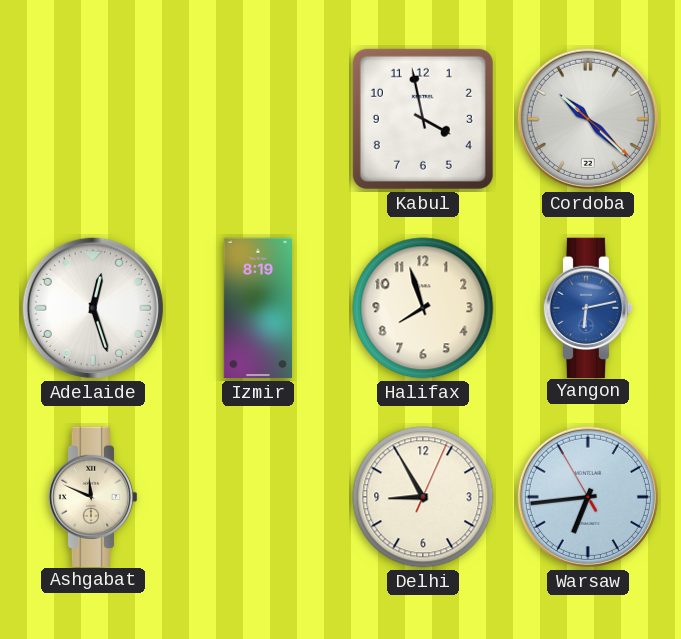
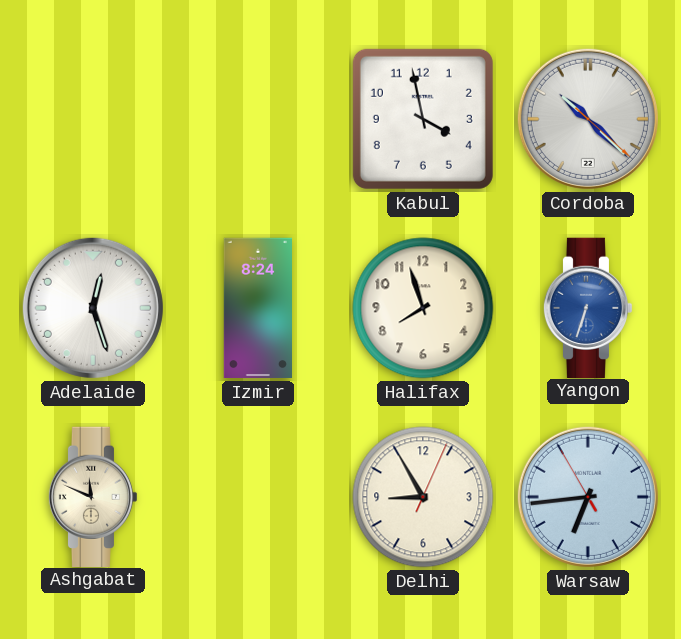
Izmir: 8:19 -> 8:24 (257, 308)
Yangon: 6:13 -> 6:33 (588, 307)
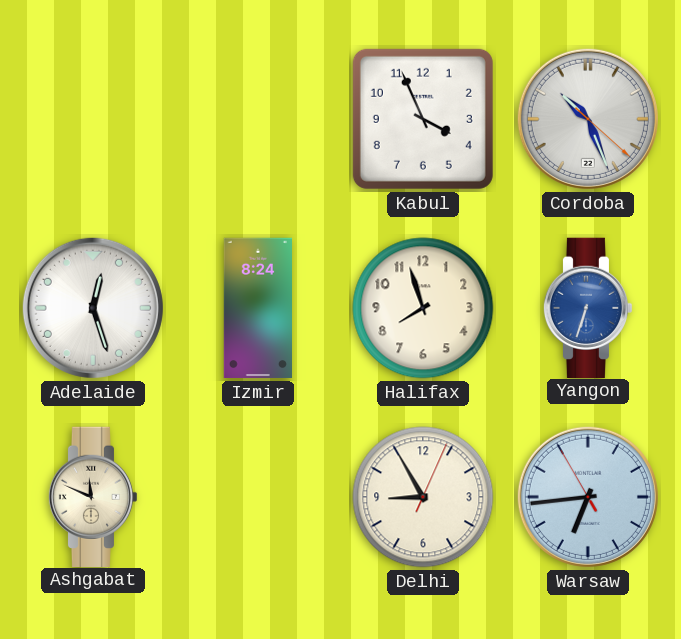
Kabul: 3:58 -> 3:56 (423, 119)
Cordoba: 10:22 -> 10:26 (588, 119)
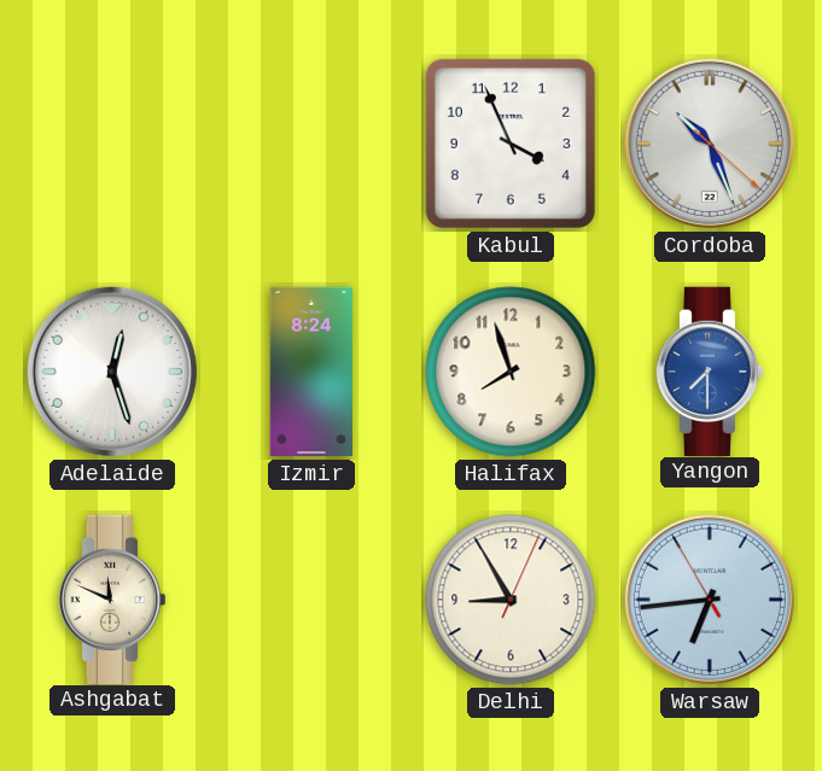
Yangon: 6:33 -> 7:30 (710, 370)
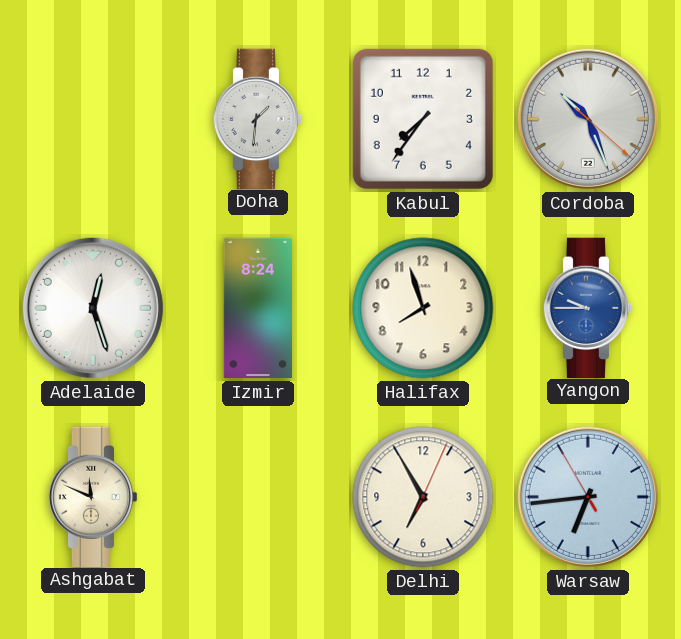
Doha: none -> 1:31 (258, 118)
Kabul: 3:56 -> 7:36 (423, 119)
Yangon: 7:30 -> 9:45 (588, 307)
Delhi: 8:55 -> 6:55 (423, 497)
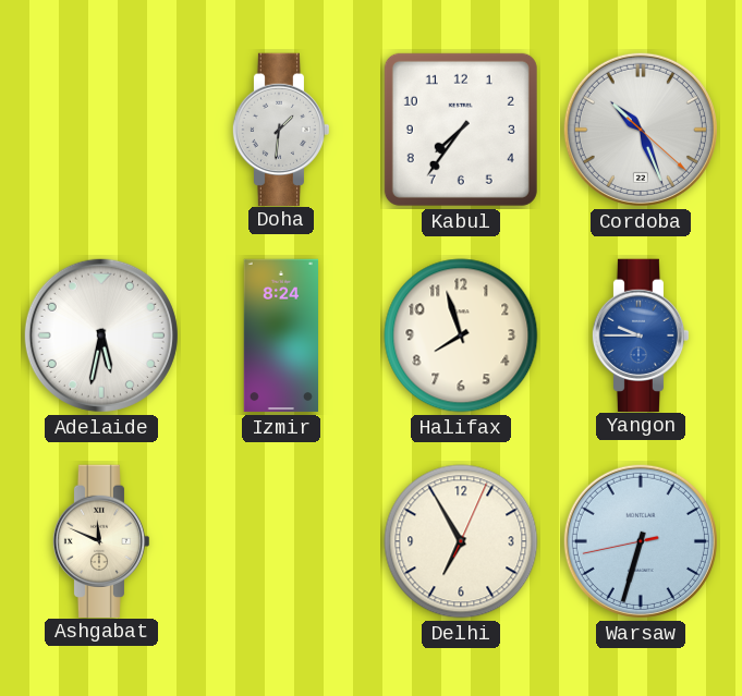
Adelaide: 12:27 -> 5:32 (101, 335)
Warsaw: 6:43 -> 6:32 (641, 541)
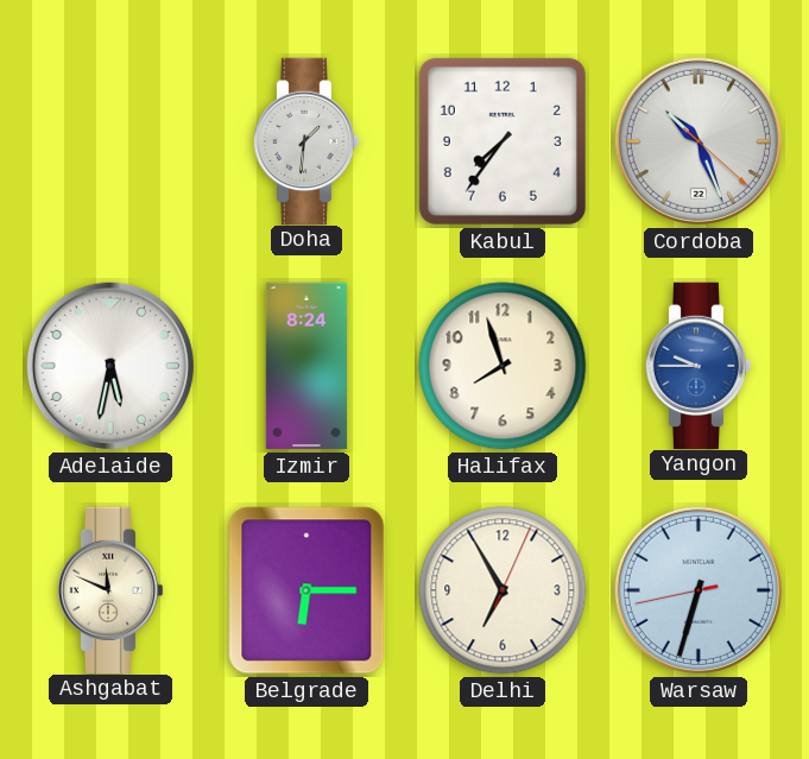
Belgrade: none -> 6:15 (306, 590)
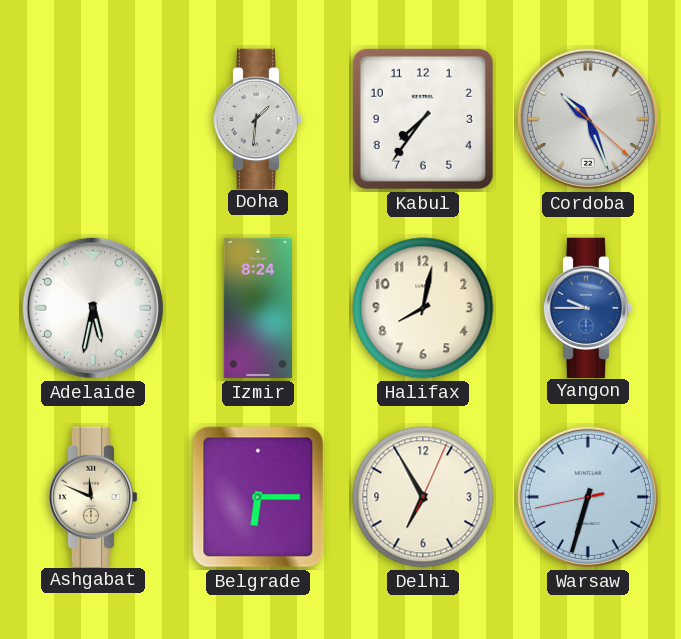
Halifax: 7:57 -> 8:02 (423, 308)
